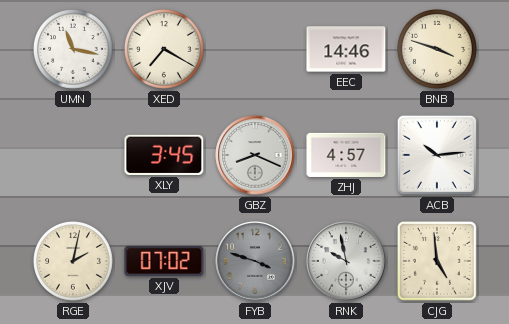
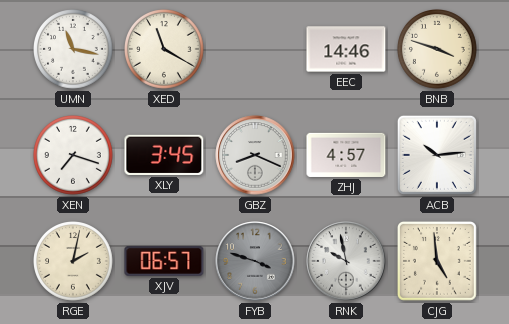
XED: 7:20 -> 11:20 (165, 50)
XEN: none -> 7:18 (74, 156)
XJV: 07:02 -> 06:57 (164, 261)
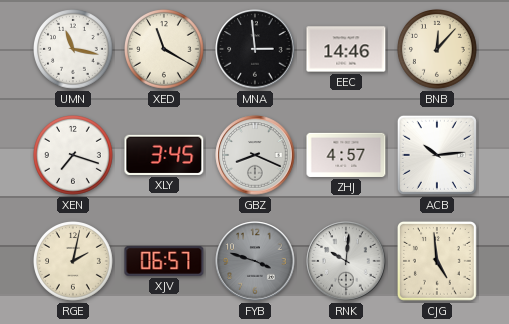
MNA: none -> 2:59 (255, 49)
BNB: 3:48 -> 12:07 (438, 50)
RNK: 9:58 -> 10:01 (346, 261)
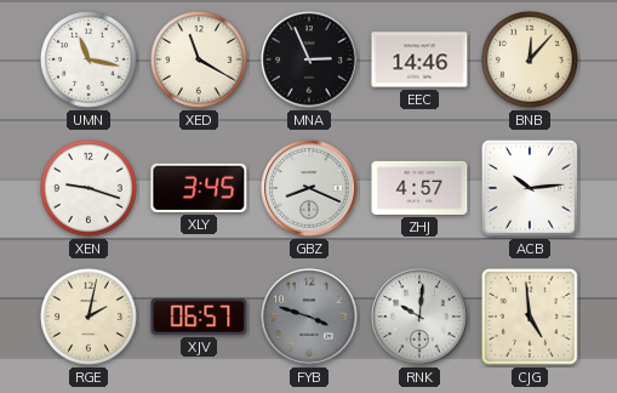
MNA: 2:59 -> 2:56 (309, 59)
XEN: 7:18 -> 9:18 (90, 189)
